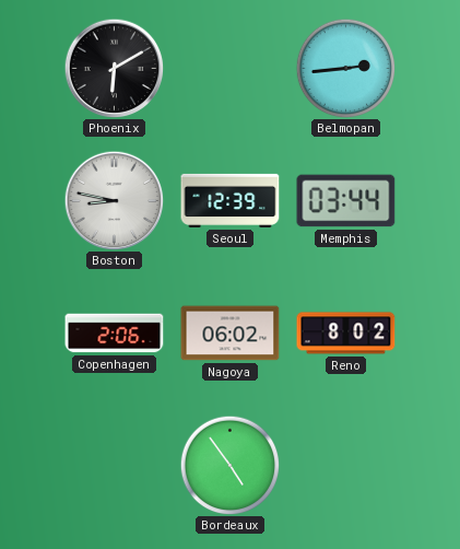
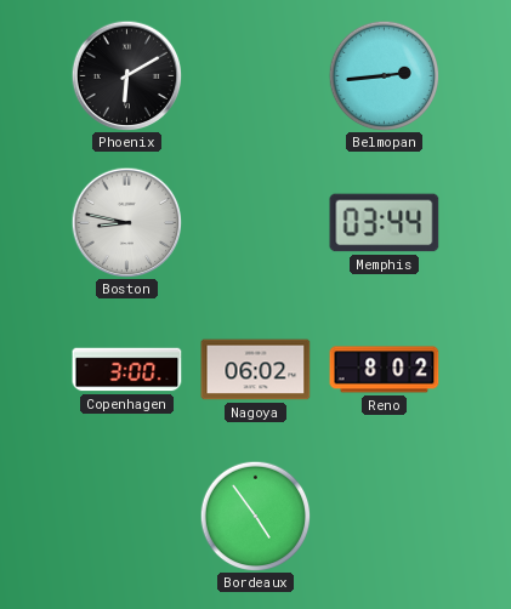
Seoul: 12:39 -> none (231, 200)
Copenhagen: 2:06 -> 3:00 (127, 370)
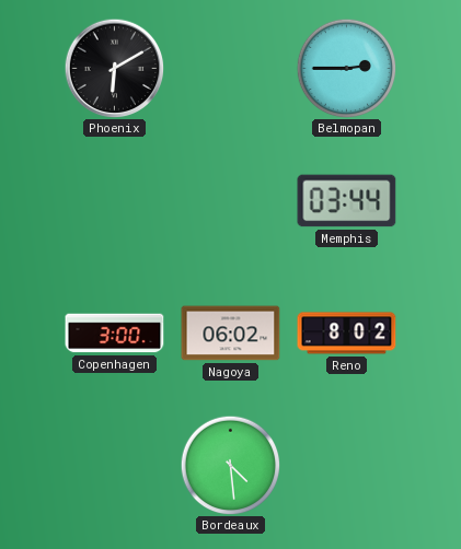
Belmopan: 2:44 -> 2:45 (346, 68)
Boston: 8:47 -> none (126, 222)
Bordeaux: 4:54 -> 4:29 (230, 465)
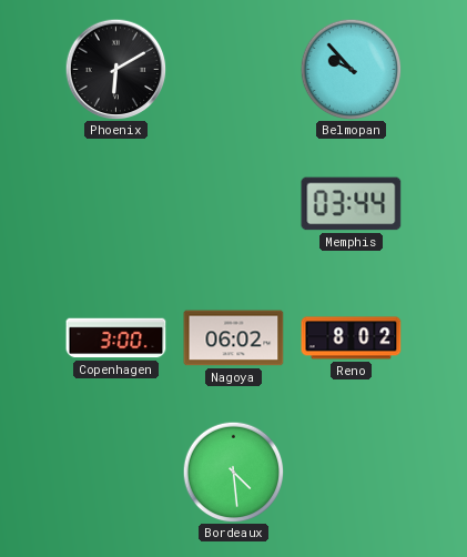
Belmopan: 2:45 -> 9:53 (351, 69)
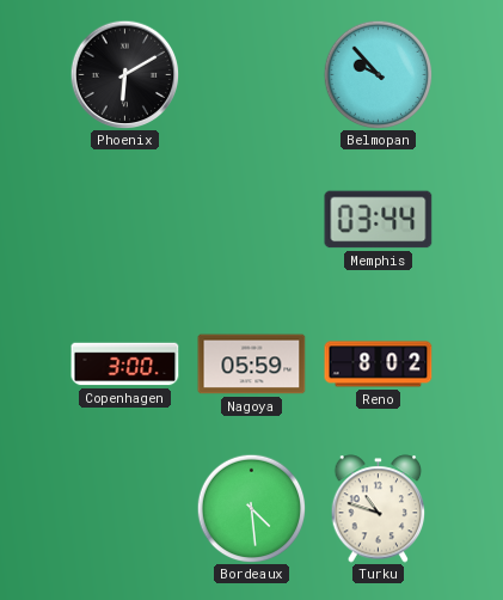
Nagoya: 06:02 -> 05:59 (252, 365)
Turku: none -> 10:48 (379, 509)
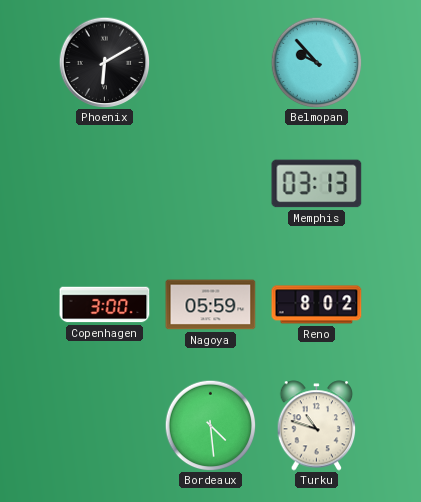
Memphis: 03:44 -> 03:13 (317, 184)
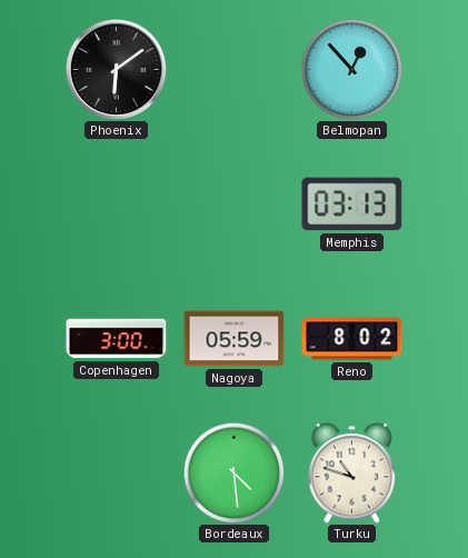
Phoenix: 6:10 -> 6:09 (116, 69)
Belmopan: 9:53 -> 12:53 (351, 69)
